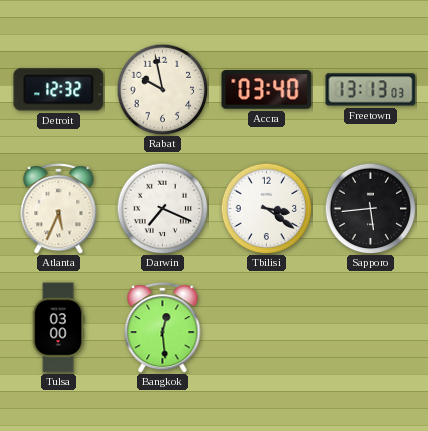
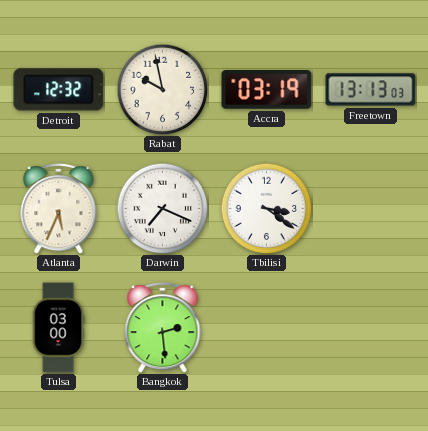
Accra: 03:40 -> 03:19 (267, 90)
Sapporo: 5:44 -> none (370, 208)
Bangkok: 12:29 -> 2:29 (163, 328)
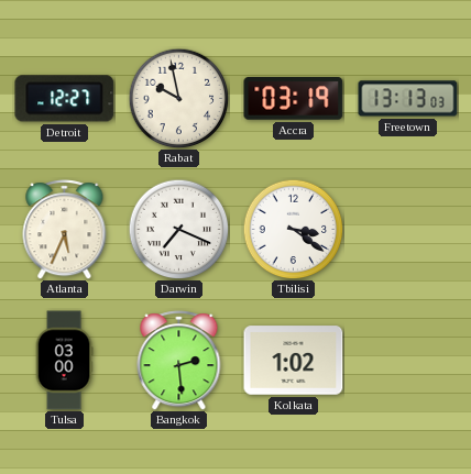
Detroit: 12:32 -> 12:27 (65, 99)
Kolkata: none -> 1:02 (294, 361)
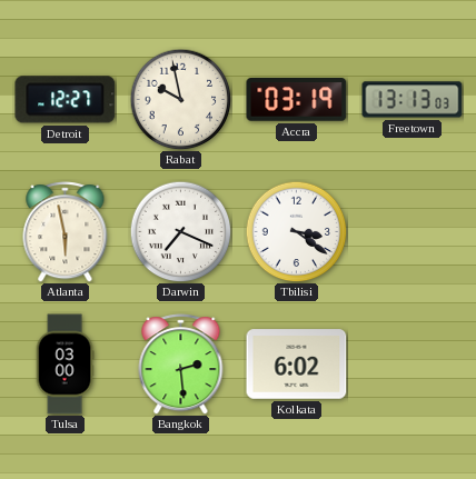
Atlanta: 5:34 -> 5:58 (66, 232)
Kolkata: 1:02 -> 6:02 (297, 365)
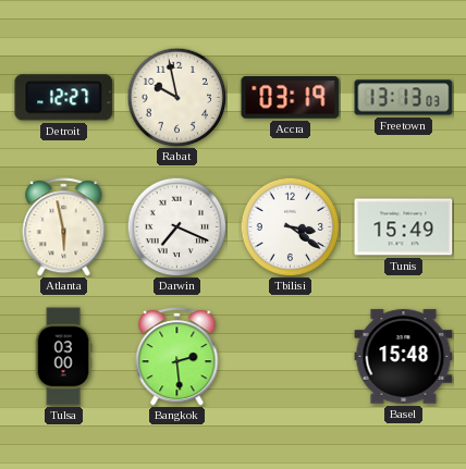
Tunis: none -> 15:49 (404, 227)
Kolkata: 6:02 -> none (297, 365)
Basel: none -> 15:48 (404, 357)
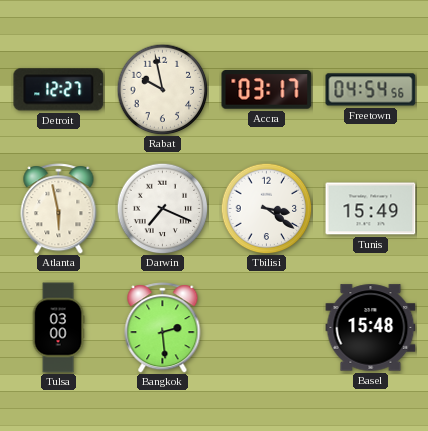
Accra: 03:19 -> 03:17 (267, 90)
Freetown: 13:13 -> 04:54 (371, 90)
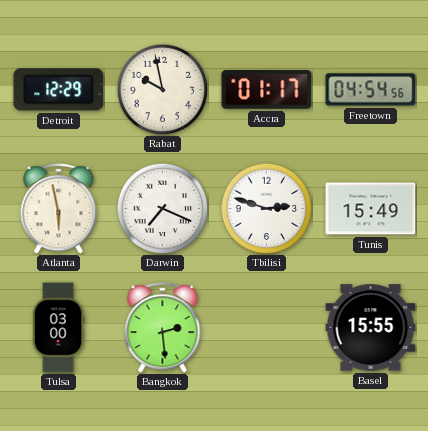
Detroit: 12:27 -> 12:29 (59, 90)
Accra: 03:17 -> 01:17 (267, 90)
Tbilisi: 3:21 -> 2:48 (266, 208)
Basel: 15:48 -> 15:55 (371, 328)
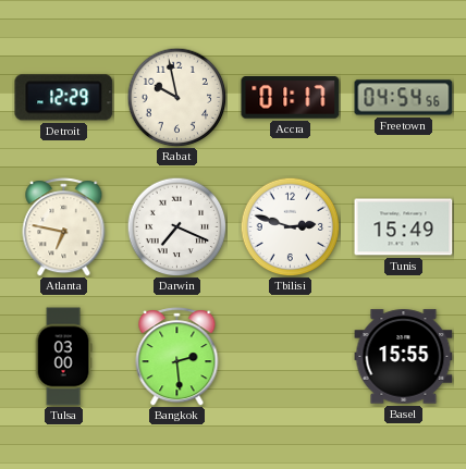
Atlanta: 5:58 -> 6:47 (64, 227)
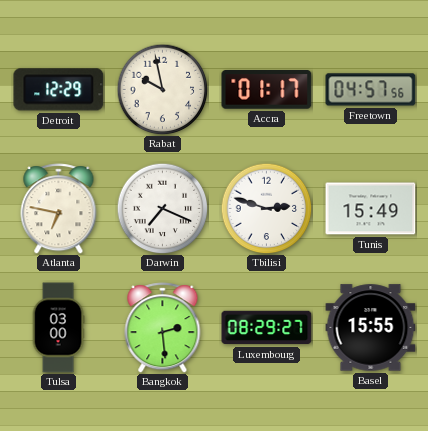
Freetown: 04:54 -> 04:57 (371, 90)
Luxembourg: none -> 08:29 (267, 328)
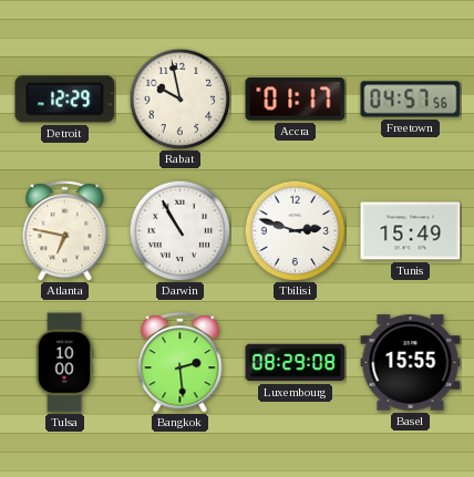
Darwin: 7:19 -> 10:55 (179, 230)
Tulsa: 03:00 -> 10:00 (64, 363)
Luxembourg: 08:29:27 -> 08:29:08 (296, 363)
